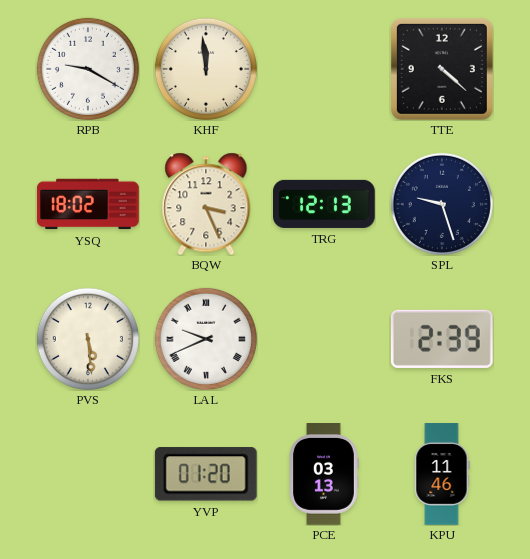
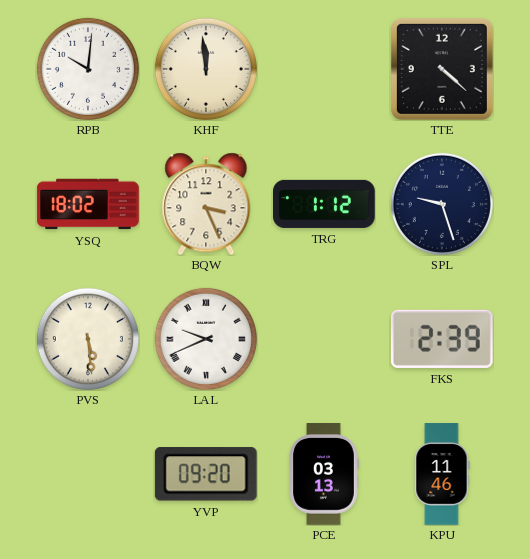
RPB: 9:20 -> 10:01 (88, 69)
TRG: 12:13 -> 1:12 (325, 204)
YVP: 01:20 -> 09:20 (206, 474)
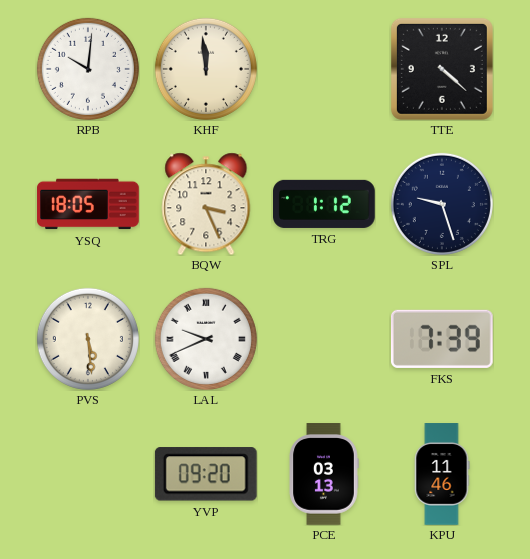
YSQ: 18:02 -> 18:05 (88, 204)
FKS: 2:39 -> 7:39 (442, 339)
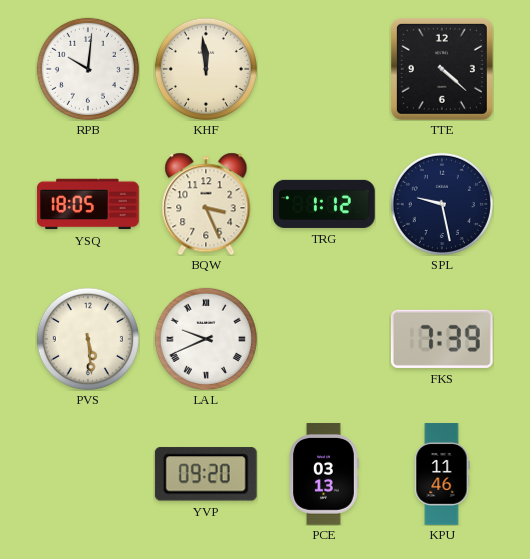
SPL: 9:27 -> 9:28 (442, 204)
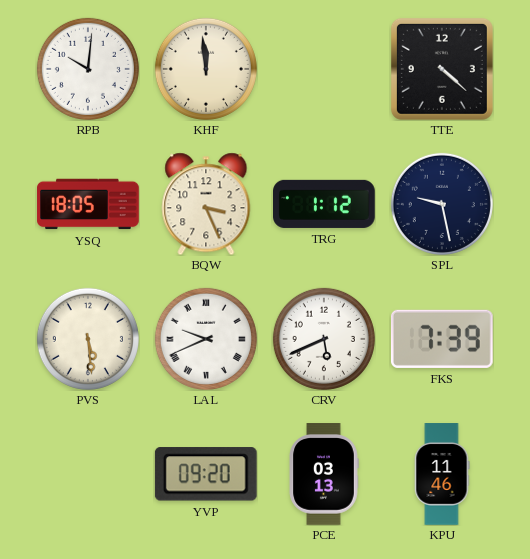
CRV: none -> 5:41 (324, 339)
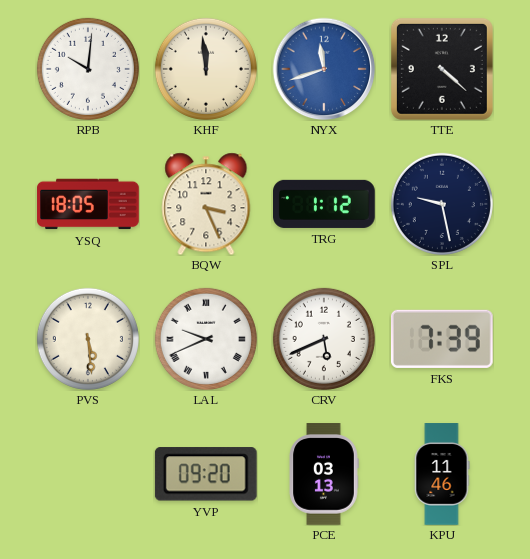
NYX: none -> 11:42 (324, 69)
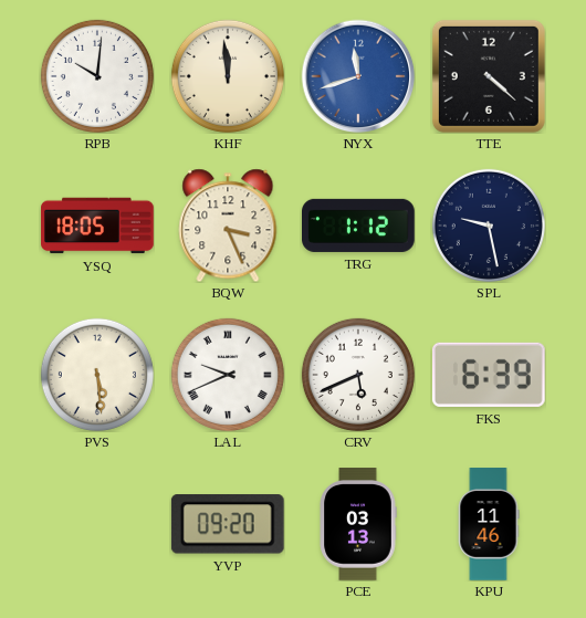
FKS: 7:39 -> 6:39 (489, 375)
